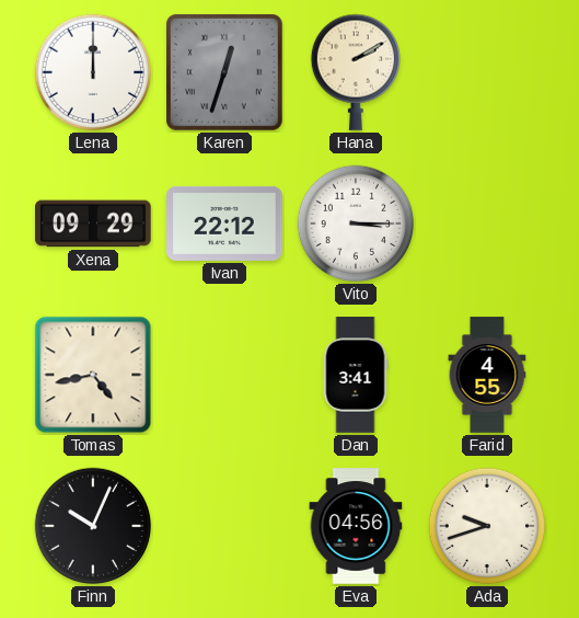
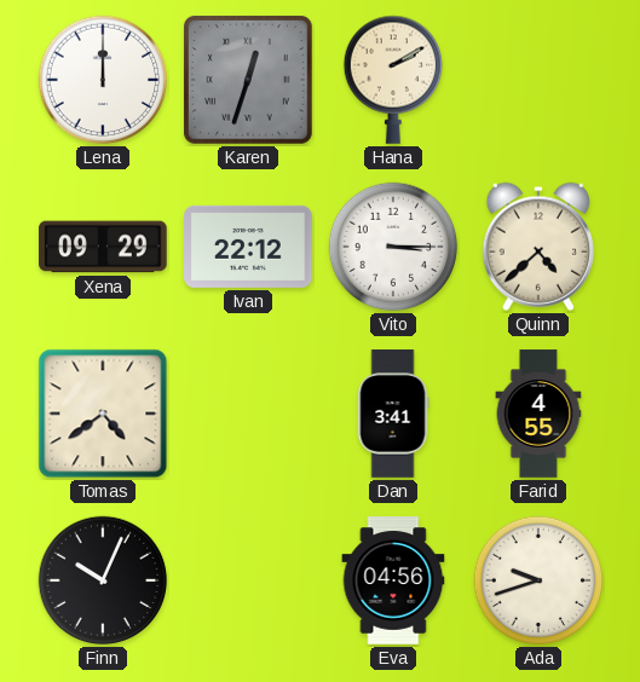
Quinn: none -> 4:38 (538, 247)
Tomas: 4:43 -> 4:39 (103, 414)
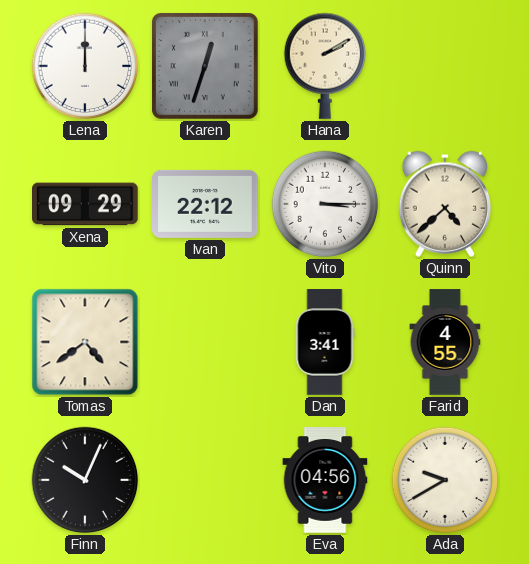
Ada: 9:42 -> 9:40 (445, 480)
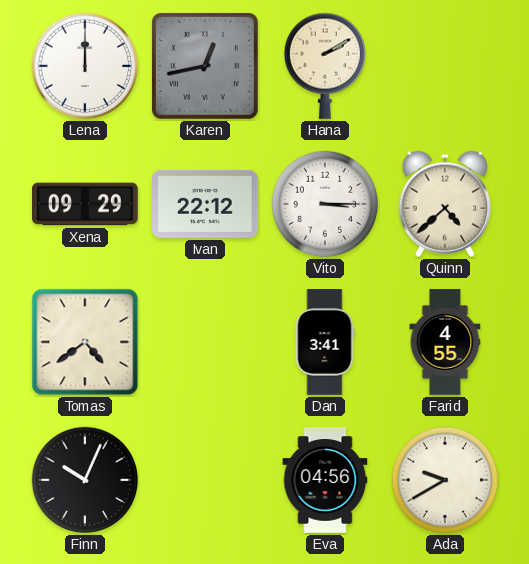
Karen: 12:33 -> 12:43 (205, 66)
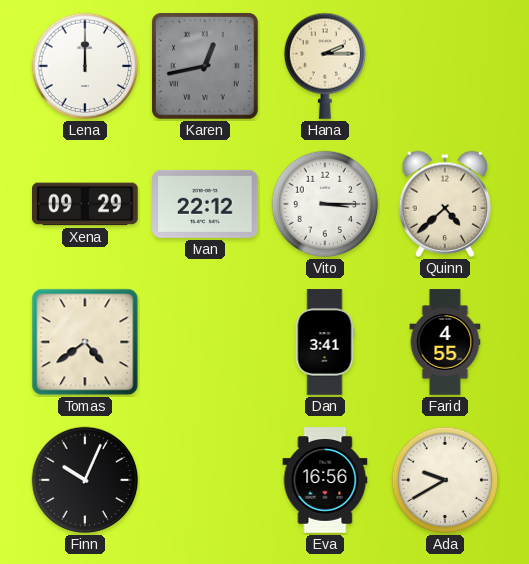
Hana: 2:10 -> 2:15 (324, 66)
Eva: 04:56 -> 16:56 (325, 480)
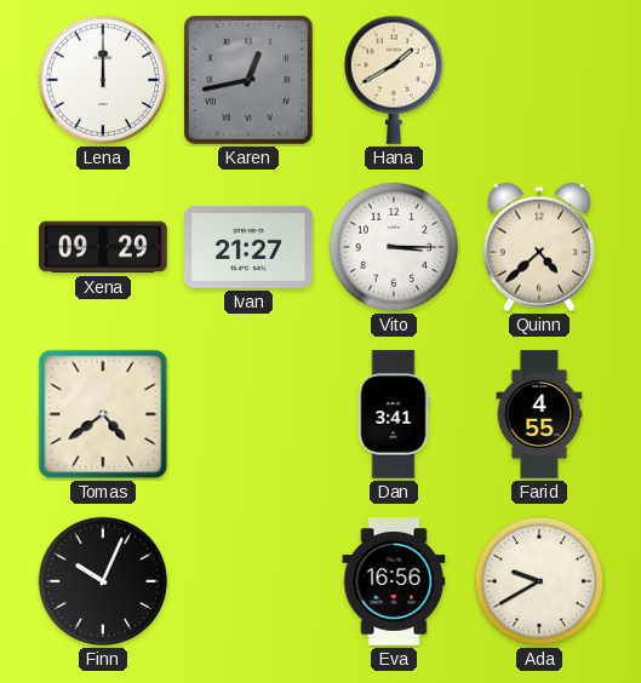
Hana: 2:15 -> 1:40 (393, 80)
Ivan: 22:12 -> 21:27 (248, 247)
